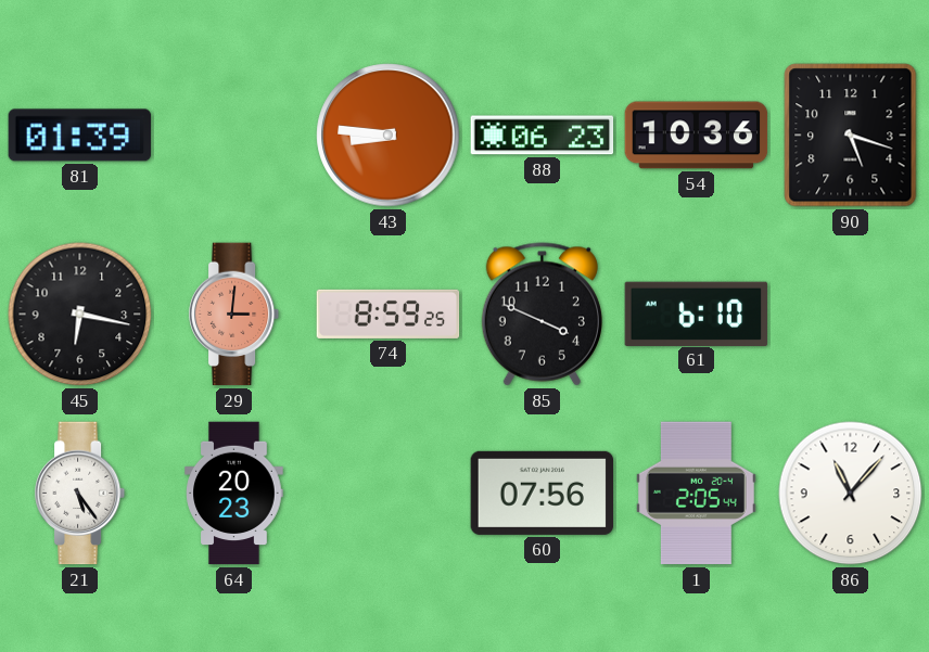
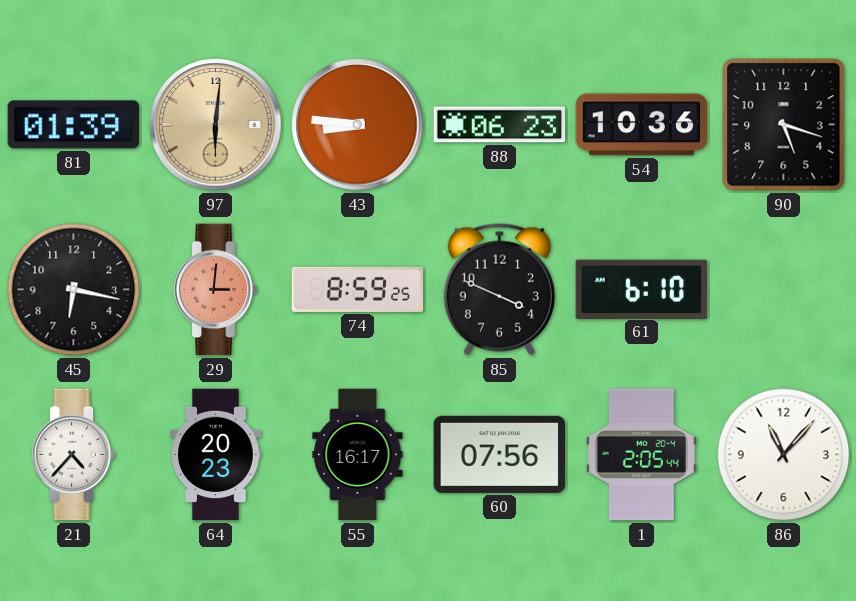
97: none -> 6:01 (216, 125)
21: 5:24 -> 4:37 (74, 455)
55: none -> 16:17 (358, 455)
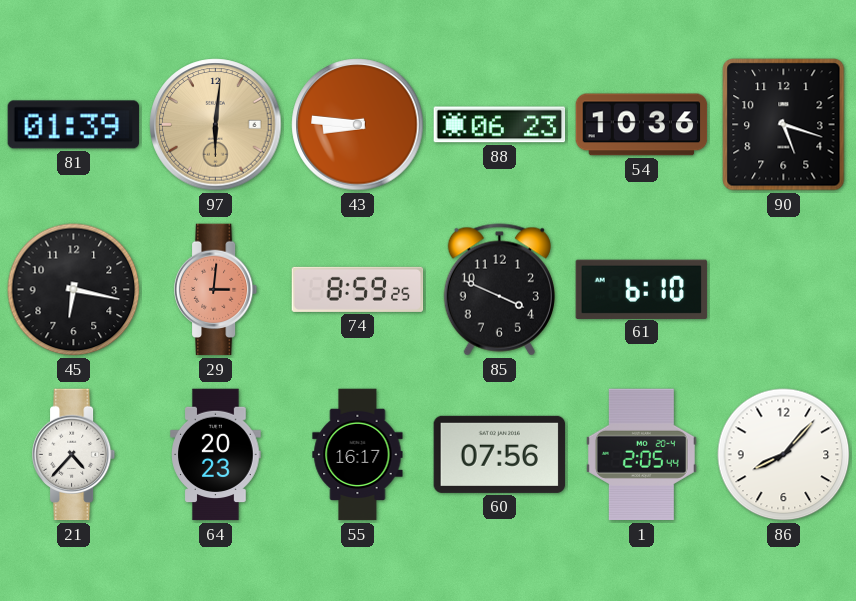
86: 11:07 -> 8:07 (784, 455)
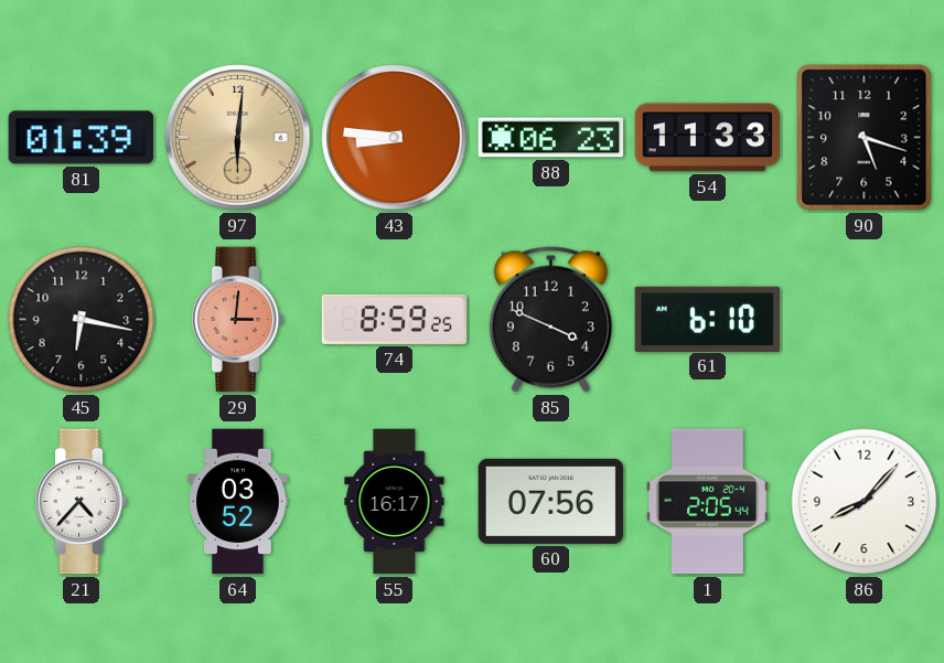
54: 10:36 -> 11:33 (708, 138)
64: 20:23 -> 03:52 (238, 502)
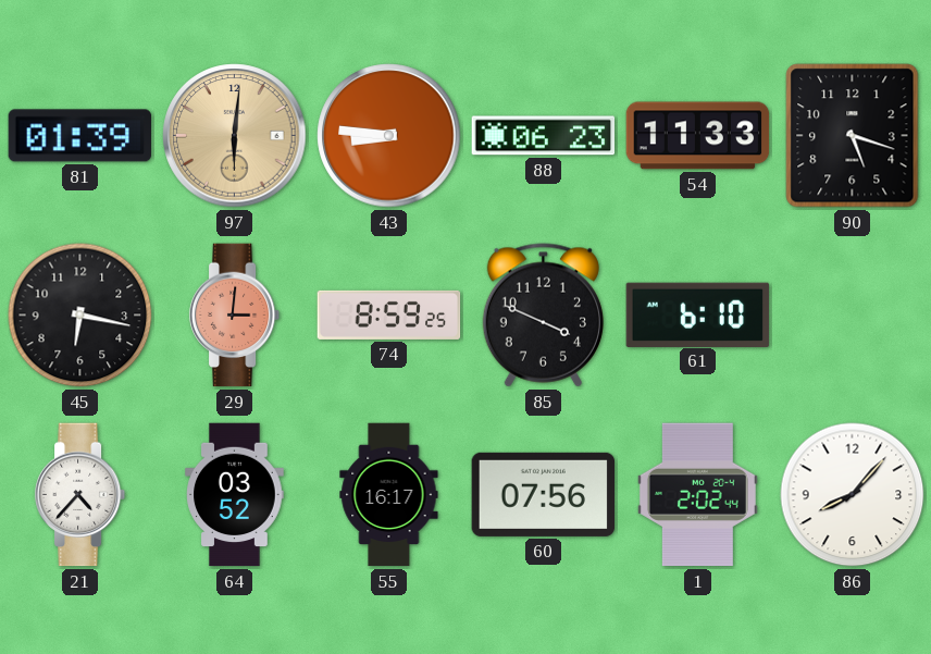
1: 2:05 -> 2:02 (697, 495)
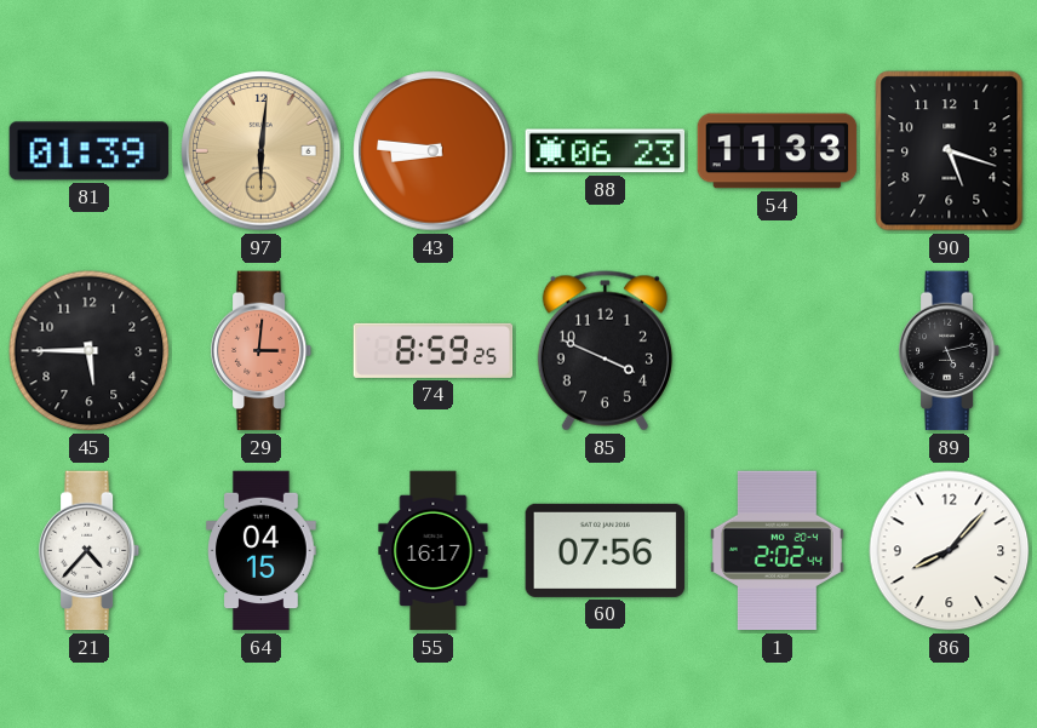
45: 6:17 -> 5:45 (90, 351)
61: 6:10 -> none (698, 314)
89: none -> 5:13 (950, 351)
64: 03:52 -> 04:15 (262, 551)
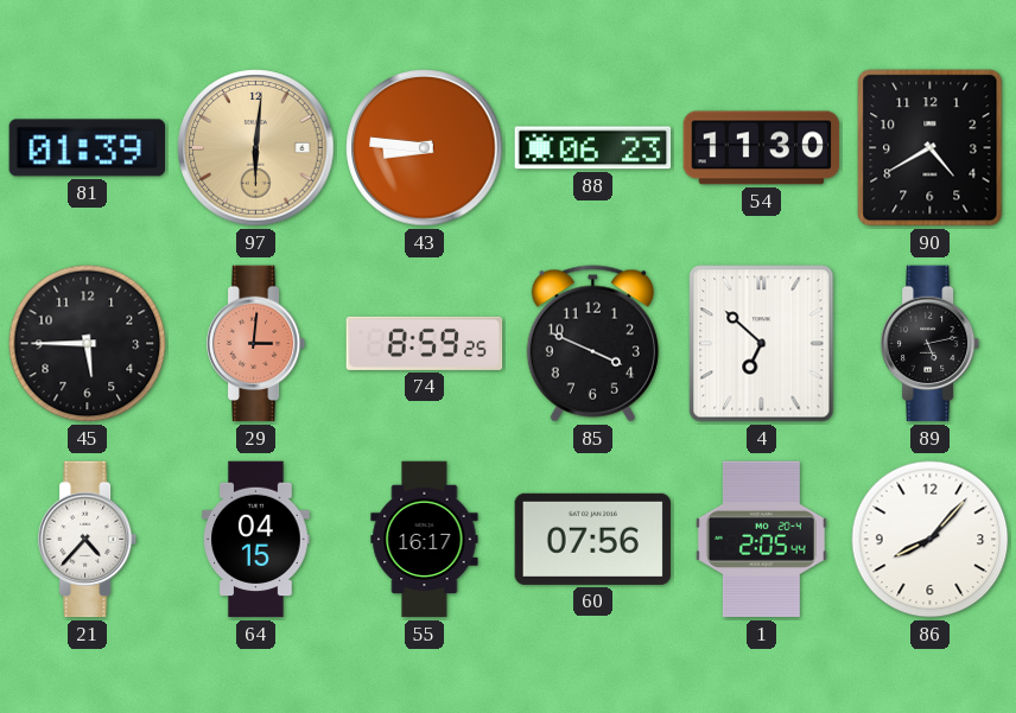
54: 11:33 -> 11:30 (762, 148)
90: 5:18 -> 4:40 (931, 148)
4: none -> 6:52 (762, 344)
1: 2:02 -> 2:05 (761, 540)
